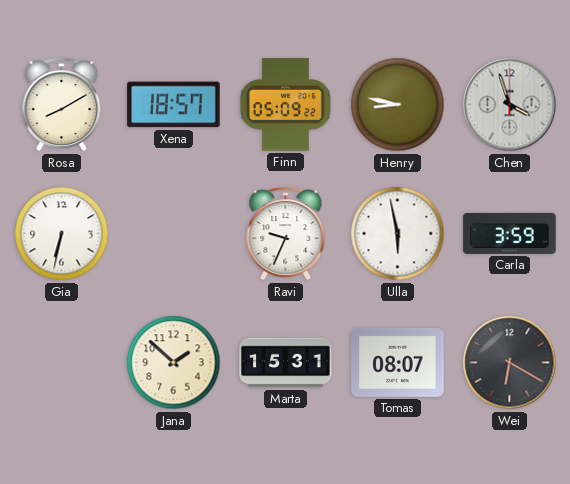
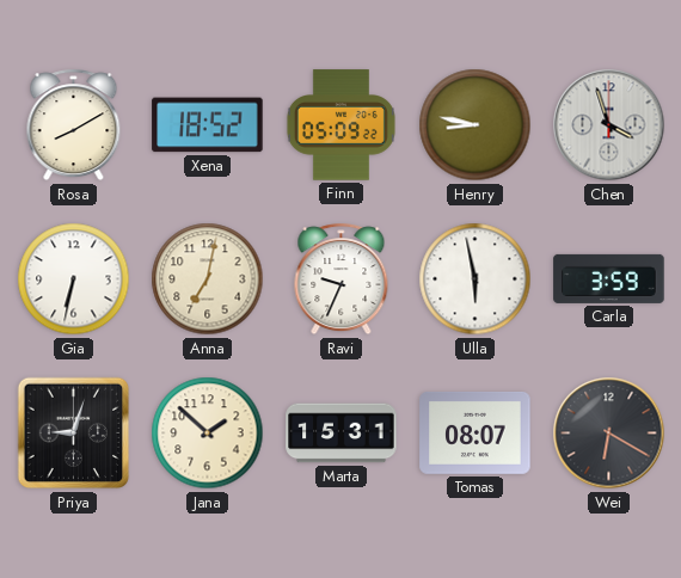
Xena: 18:57 -> 18:52 (208, 125)
Anna: none -> 7:02 (208, 279)
Priya: none -> 9:03 (74, 433)
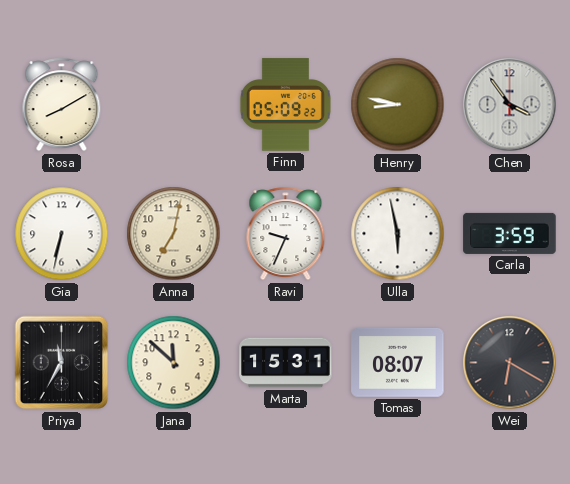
Xena: 18:52 -> none (208, 125)
Chen: 3:57 -> 3:54 (510, 105)
Priya: 9:03 -> 11:35 (62, 363)
Jana: 1:52 -> 11:52 (174, 363)
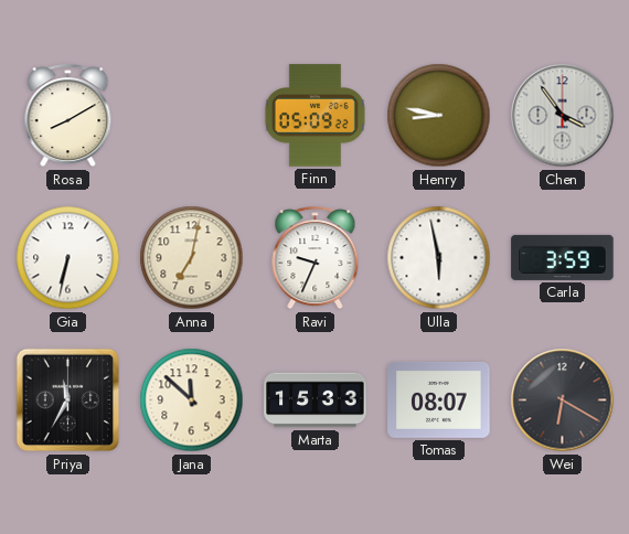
Marta: 15:31 -> 15:33 (316, 400)
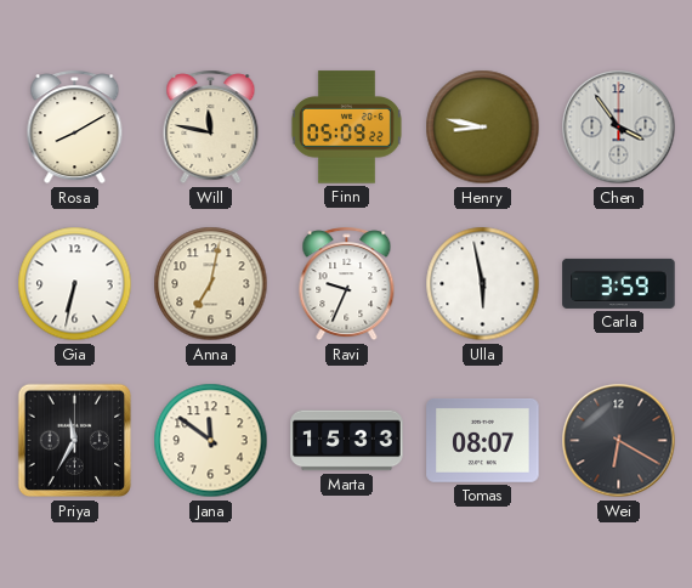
Will: none -> 11:47 (211, 128)
Jana: 11:52 -> 11:51 (211, 441)
